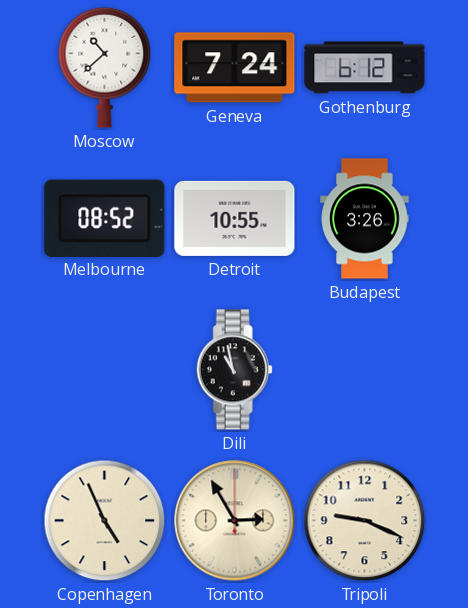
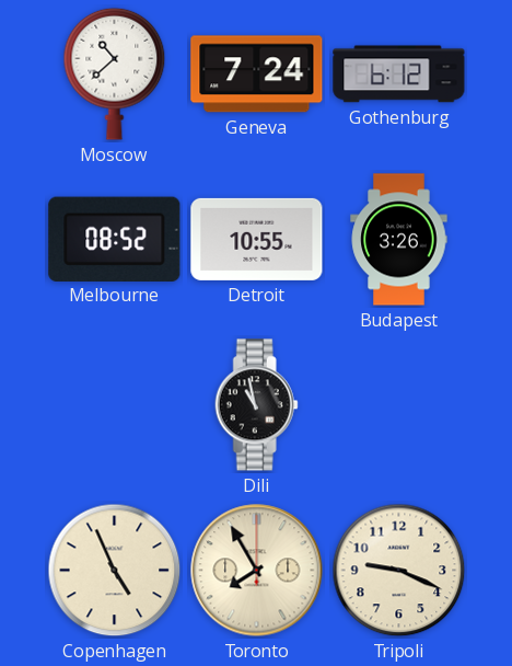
Toronto: 2:55 -> 7:55 (257, 571)
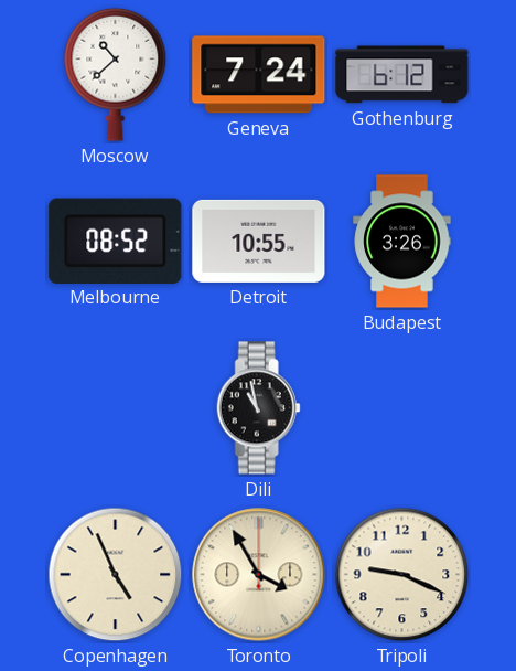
Toronto: 7:55 -> 3:55 (259, 575)
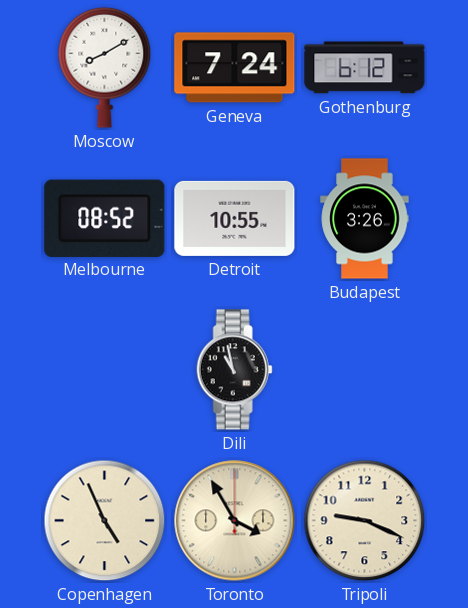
Moscow: 10:38 -> 8:10 (105, 67)
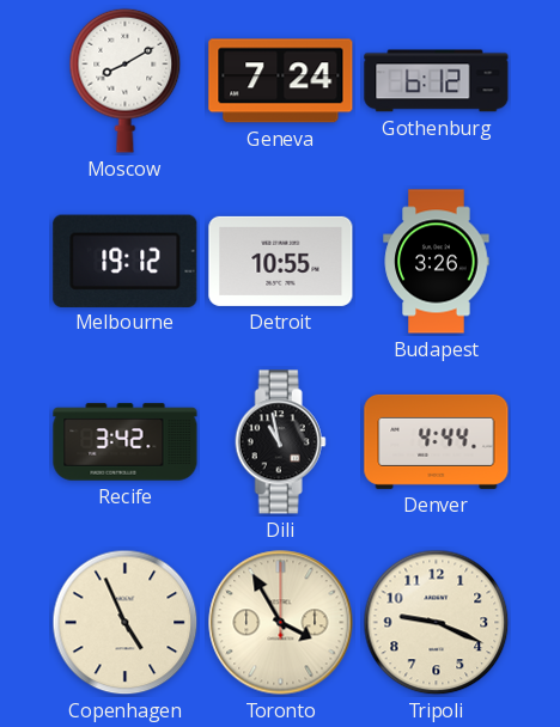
Melbourne: 08:52 -> 19:12 (126, 261)
Recife: none -> 3:42 (126, 442)
Denver: none -> 4:44 (437, 441)
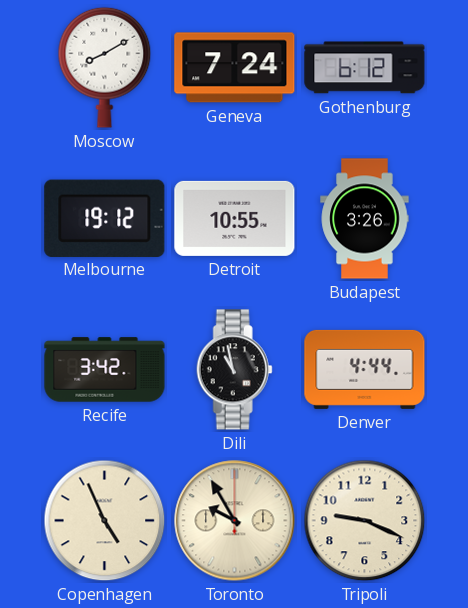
Toronto: 3:55 -> 9:55 (235, 521)
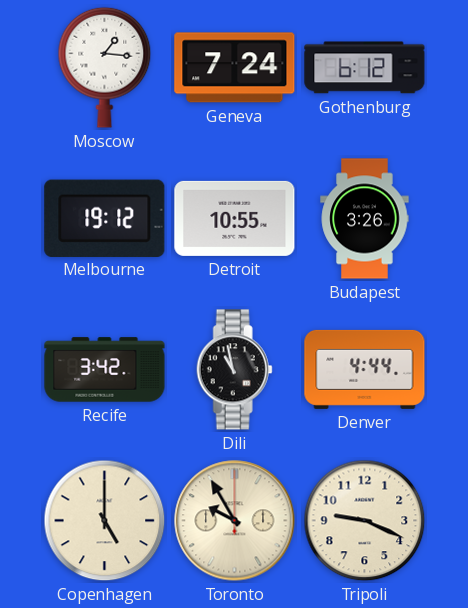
Moscow: 8:10 -> 1:16 (105, 67)
Copenhagen: 4:56 -> 5:00 (105, 521)
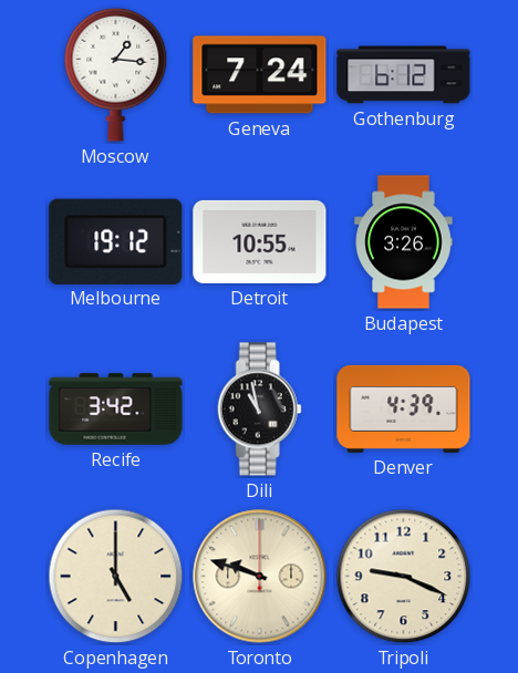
Denver: 4:44 -> 4:39 (404, 408)
Toronto: 9:55 -> 9:48 (260, 577)
